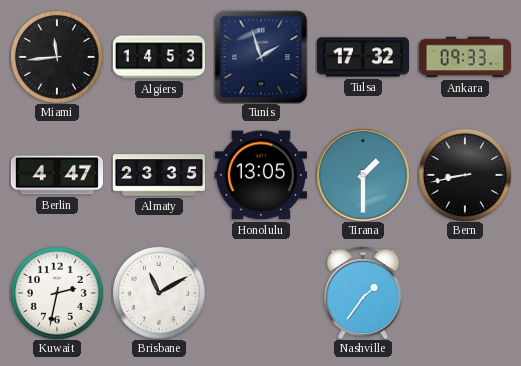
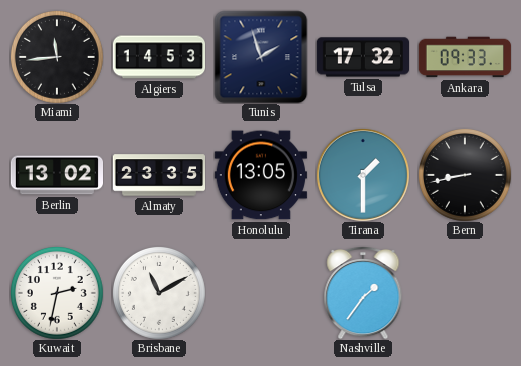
Berlin: 4:47 -> 13:02 (56, 175)
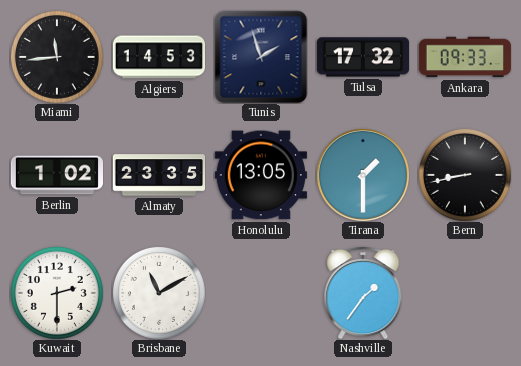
Berlin: 13:02 -> 1:02 (56, 175)
Kuwait: 2:32 -> 2:30 (57, 293)
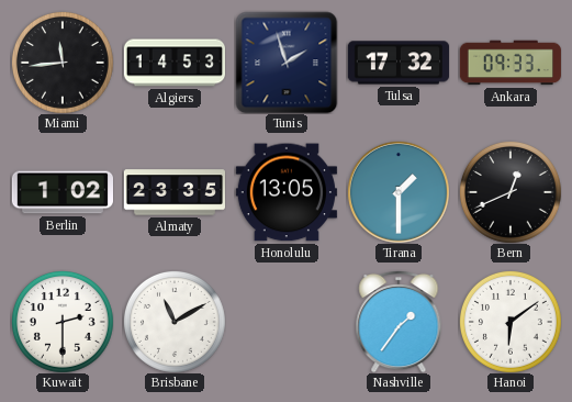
Bern: 8:43 -> 12:41 (511, 192)
Hanoi: none -> 6:09 (511, 322)
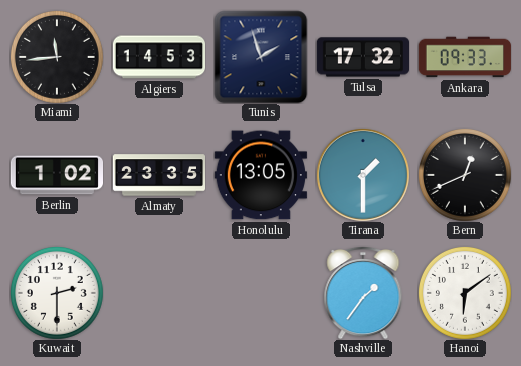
Brisbane: 11:10 -> none (175, 322)
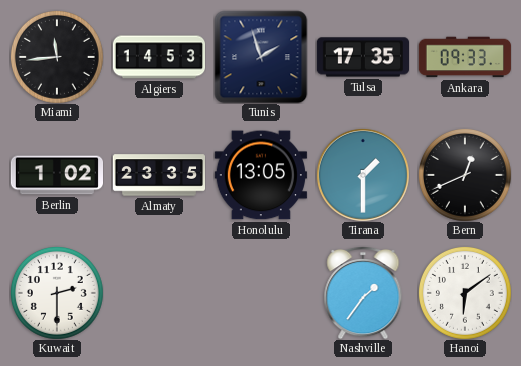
Tulsa: 17:32 -> 17:35 (362, 57)
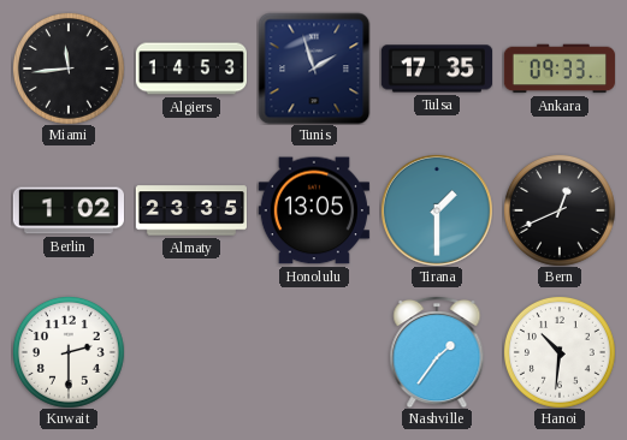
Hanoi: 6:09 -> 10:31 (560, 352)
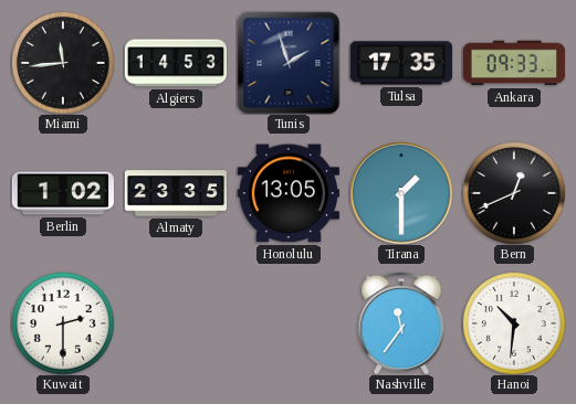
Nashville: 1:36 -> 11:36 (401, 323)
